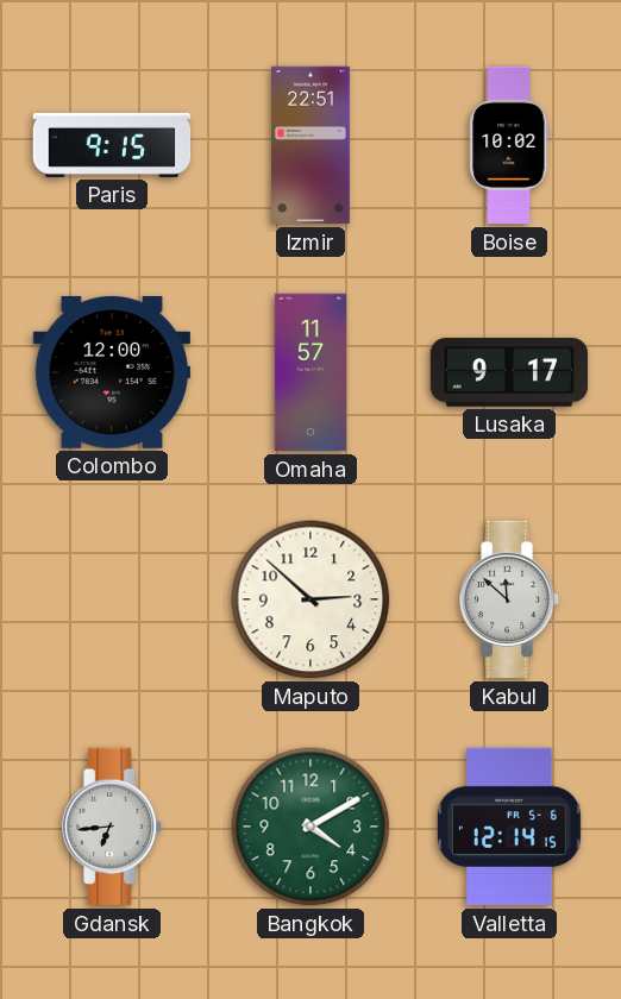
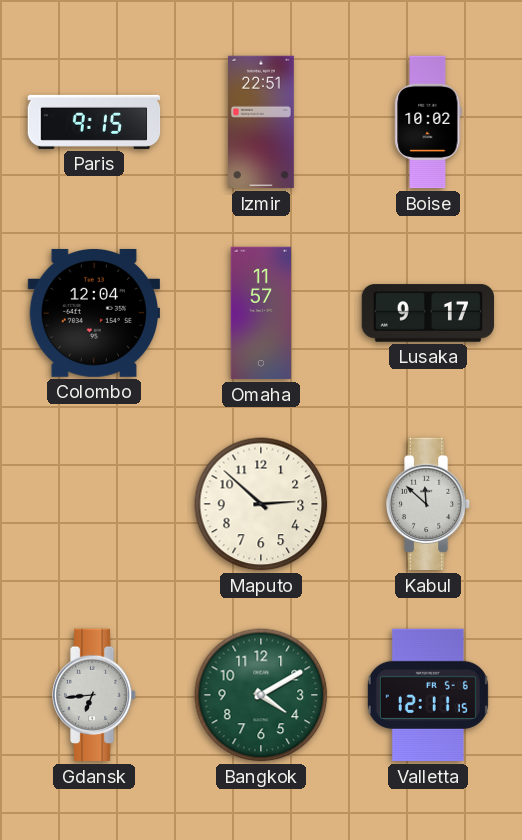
Colombo: 12:00 -> 12:04 (93, 313)
Valletta: 12:14 -> 12:11 (428, 695)
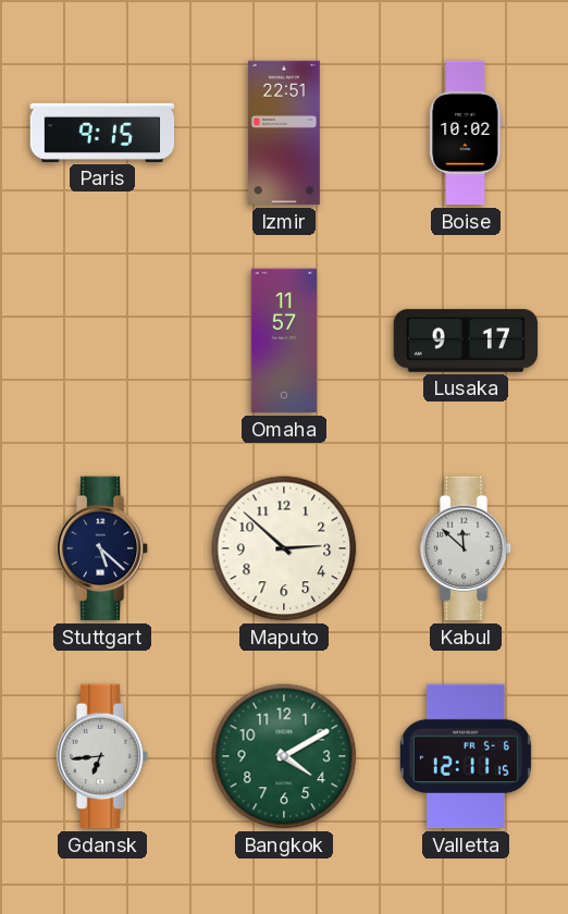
Colombo: 12:04 -> none (93, 313)
Stuttgart: none -> 5:22 (102, 548)
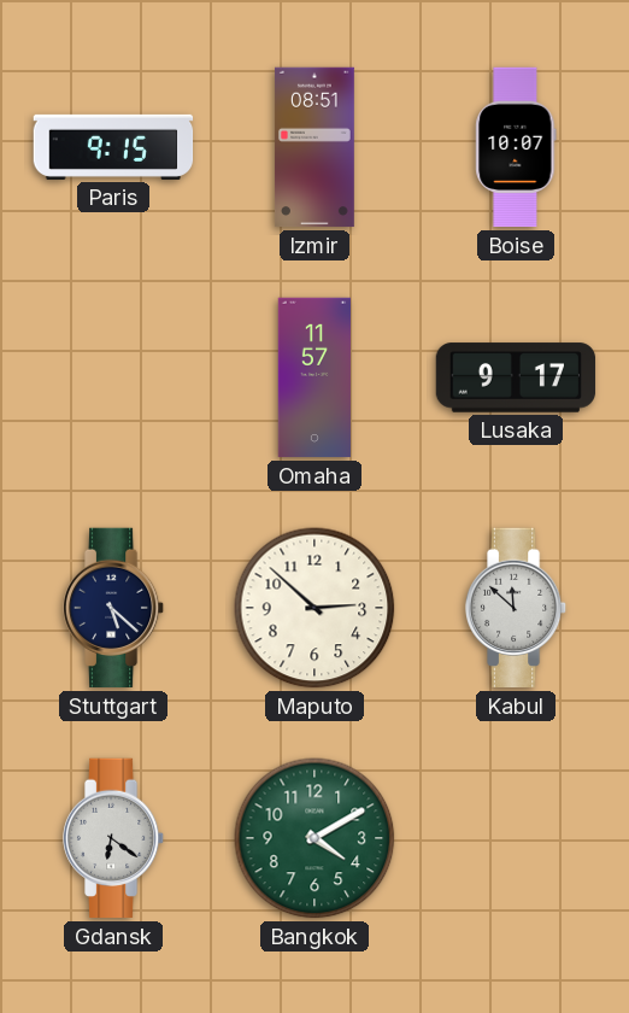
Izmir: 22:51 -> 08:51 (314, 147)
Boise: 10:02 -> 10:07 (516, 147)
Gdansk: 6:44 -> 6:21 (113, 838)
Valletta: 12:11 -> none (466, 756)
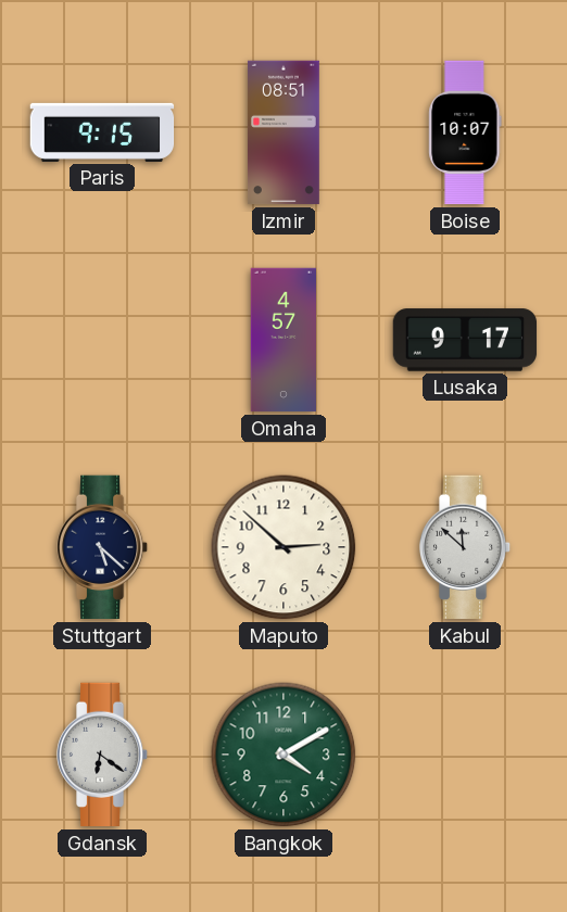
Omaha: 11:57 -> 4:57 (282, 340)
